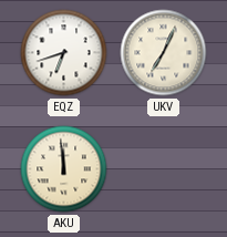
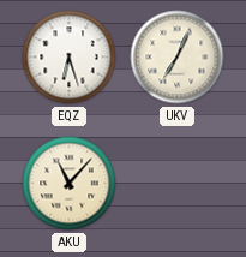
EQZ: 6:42 -> 6:27 (70, 58)
AKU: 11:59 -> 11:07 (70, 184)
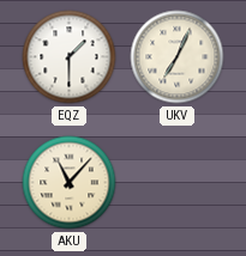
EQZ: 6:27 -> 1:30 (70, 57)
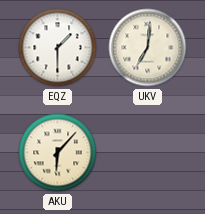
UKV: 7:04 -> 7:01 (148, 48)
AKU: 11:07 -> 6:07 (58, 153)
